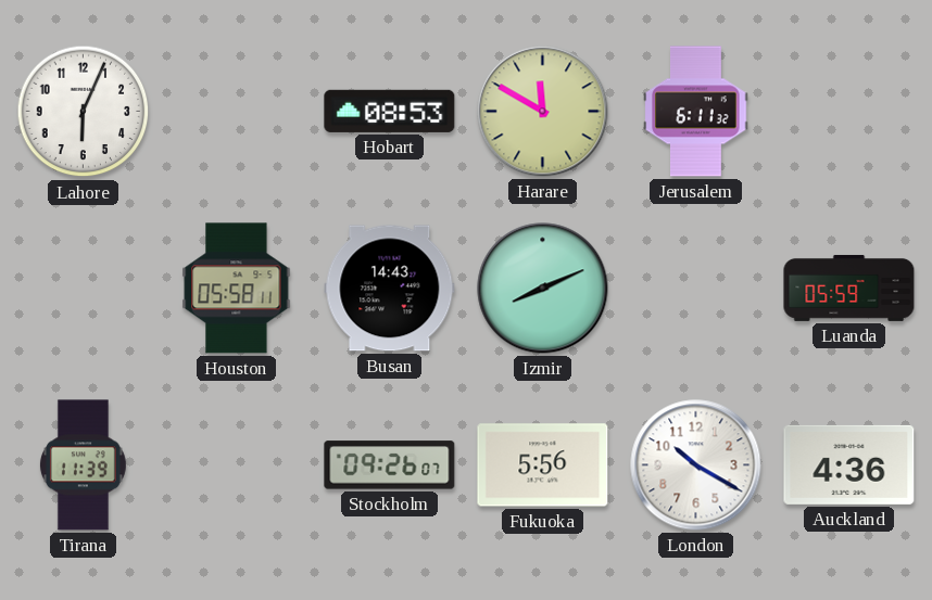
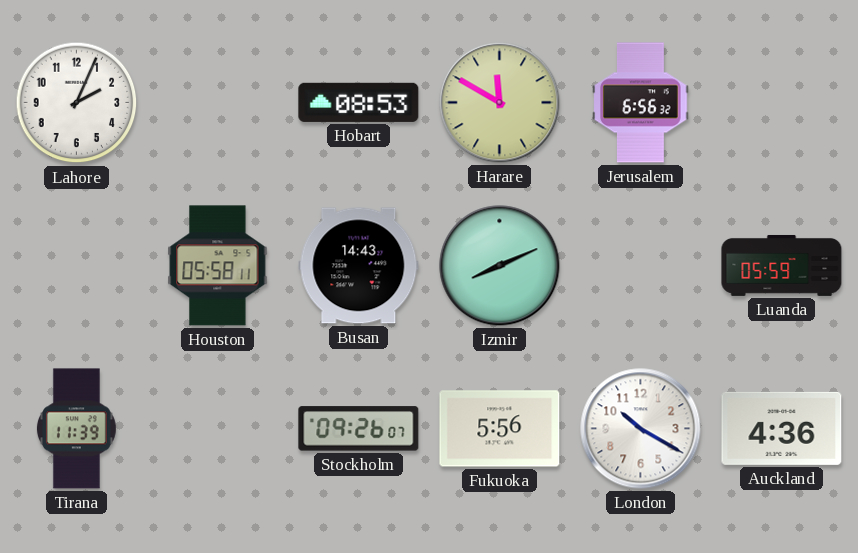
Lahore: 6:04 -> 2:04 (77, 103)
Jerusalem: 6:11 -> 6:56 (641, 103)
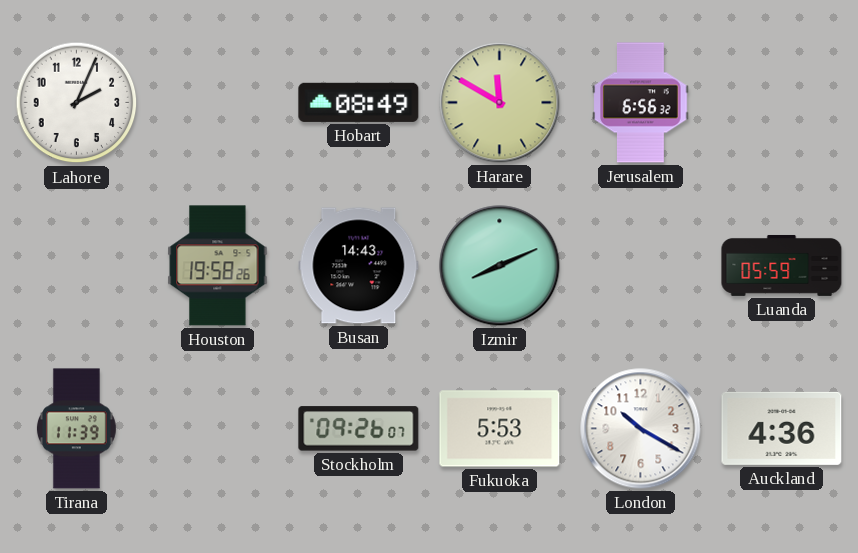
Hobart: 08:53 -> 08:49 (359, 102)
Houston: 05:58 -> 19:58 (218, 266)
Fukuoka: 5:56 -> 5:53 (500, 429)
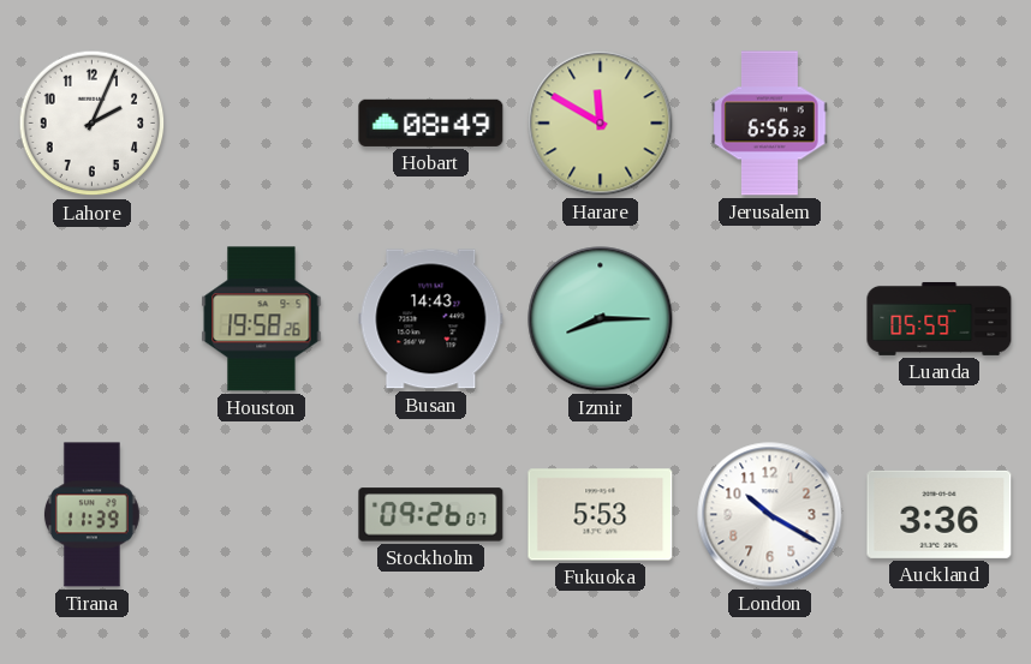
Izmir: 8:11 -> 8:15 (601, 319)
Auckland: 4:36 -> 3:36 (940, 514)
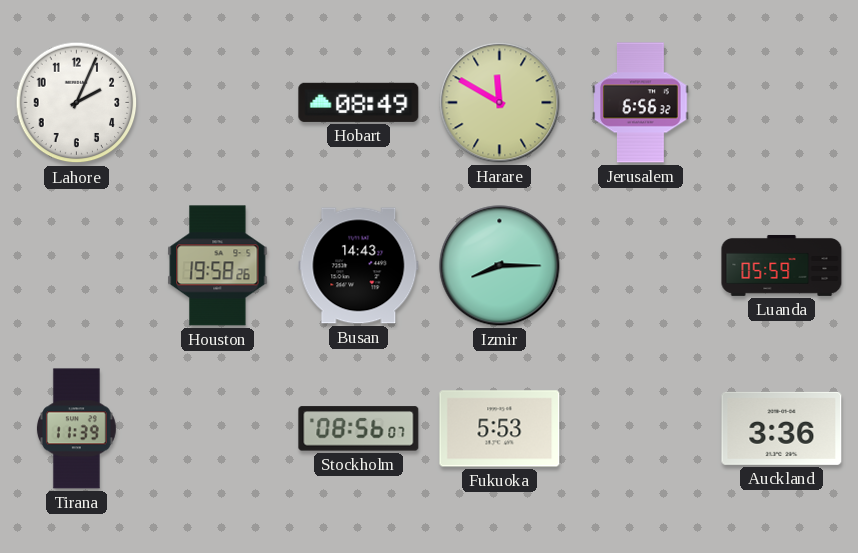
Stockholm: 09:26 -> 08:56 (359, 429)
London: 10:20 -> none (770, 515)
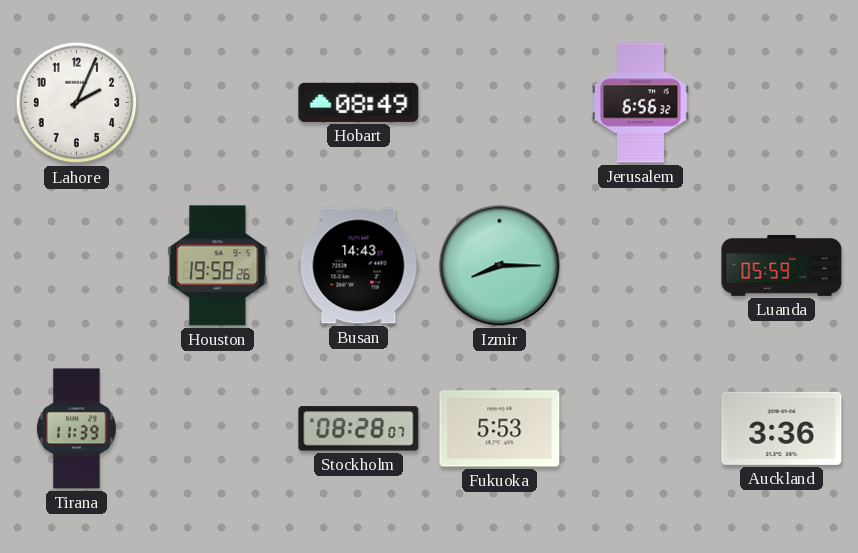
Harare: 11:50 -> none (500, 103)
Stockholm: 08:56 -> 08:28 (359, 429)
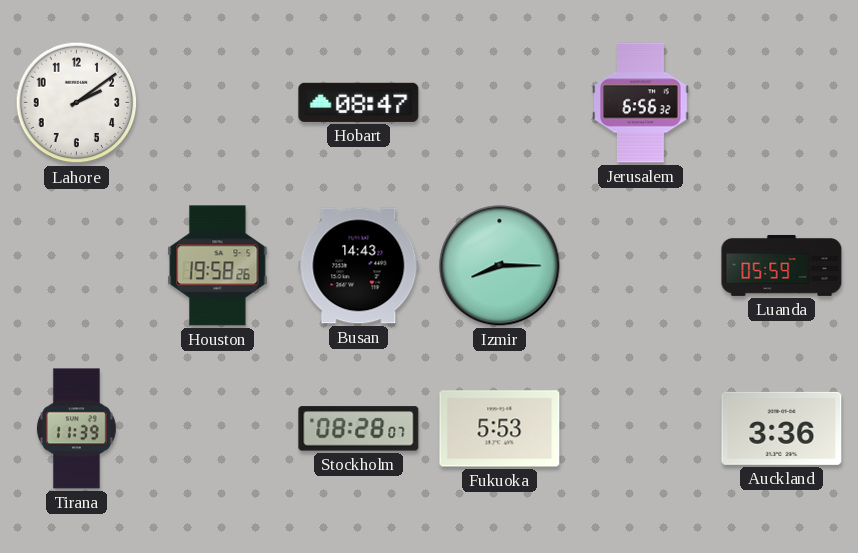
Lahore: 2:04 -> 2:09 (77, 103)
Hobart: 08:49 -> 08:47 (359, 102)
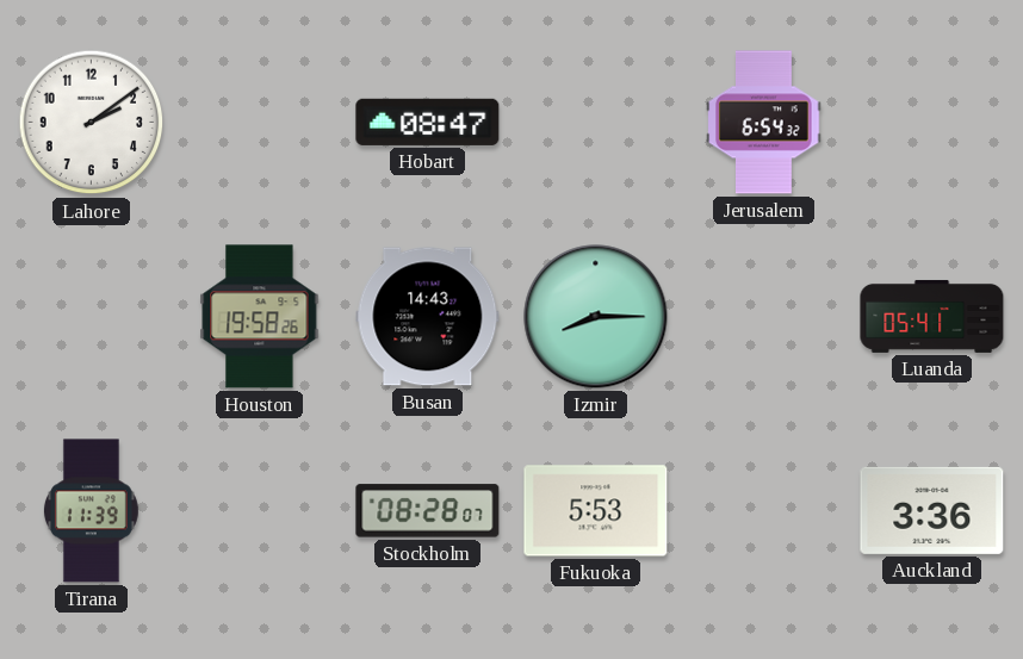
Jerusalem: 6:56 -> 6:54 (764, 123)
Luanda: 05:59 -> 05:41 (932, 316)
